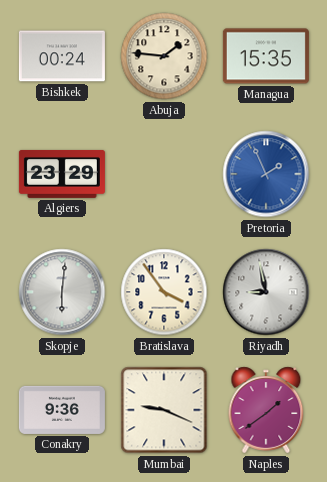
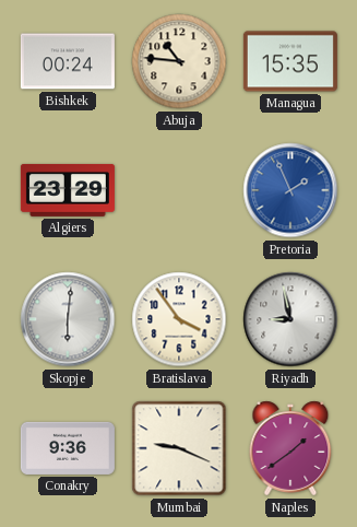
Abuja: 1:46 -> 10:46 (179, 61)
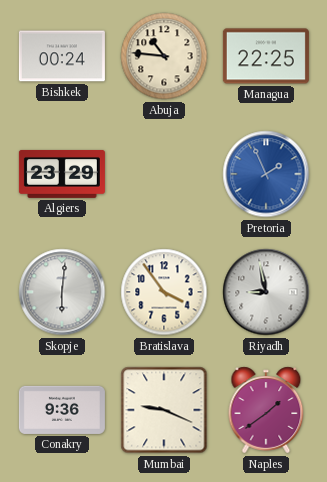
Managua: 15:35 -> 22:25 (266, 56)
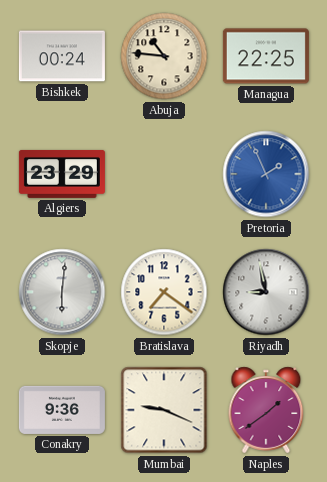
Bratislava: 3:54 -> 7:21 (164, 292)
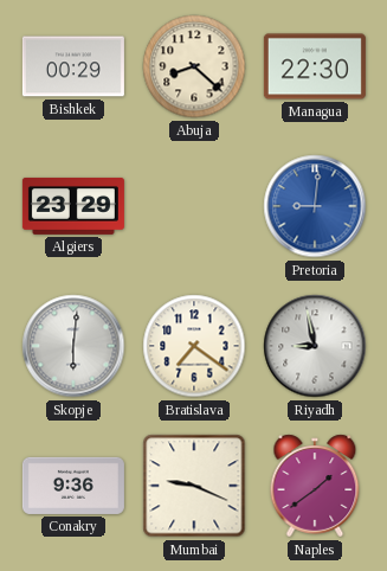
Bishkek: 00:24 -> 00:29 (73, 66)
Abuja: 10:46 -> 8:22 (194, 66)
Managua: 22:25 -> 22:30 (315, 66)
Pretoria: 1:56 -> 9:01 (315, 206)
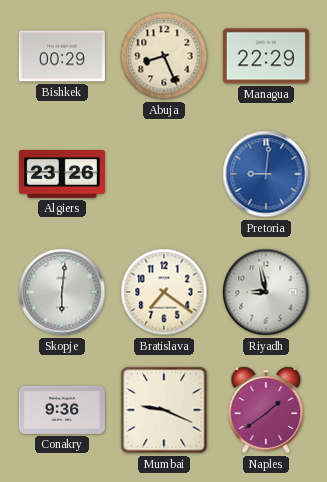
Abuja: 8:22 -> 8:26 (164, 56)
Managua: 22:30 -> 22:29 (266, 56)
Algiers: 23:29 -> 23:26 (62, 174)
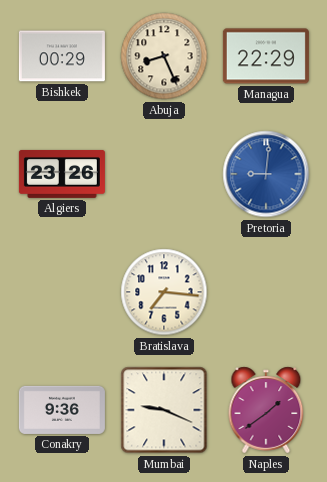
Skopje: 6:01 -> none (62, 292)
Bratislava: 7:21 -> 7:16 (164, 292)
Riyadh: 8:58 -> none (266, 292)
